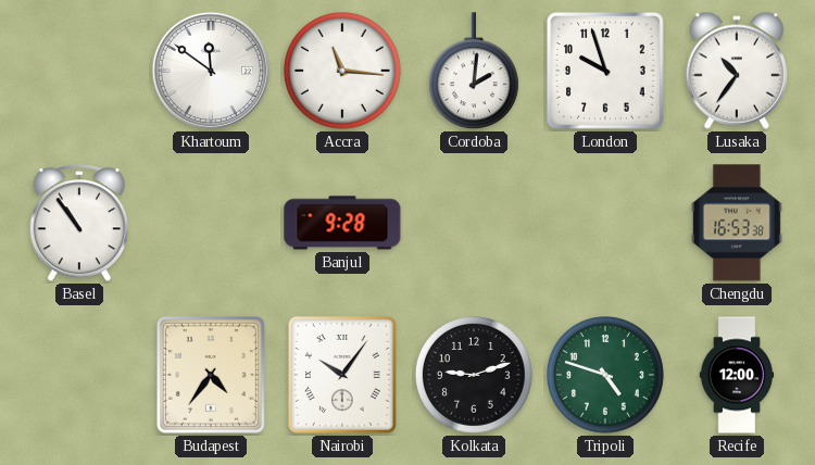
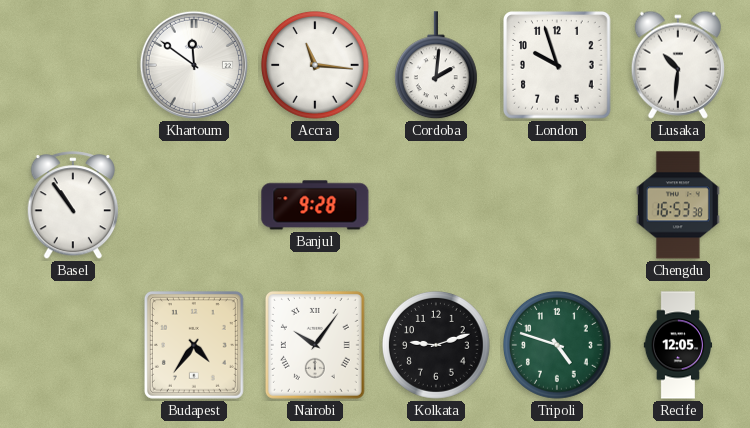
Lusaka: 10:36 -> 10:31 (678, 65)
Recife: 12:00 -> 12:05 (678, 345)
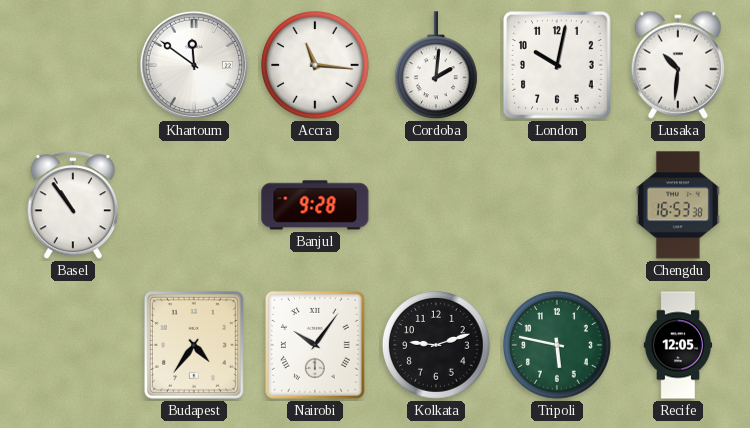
London: 9:57 -> 10:02 (557, 65)
Tripoli: 4:48 -> 5:47 (558, 346)
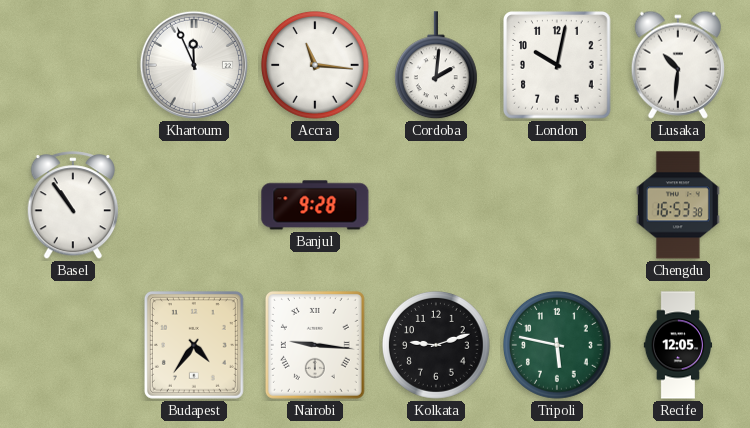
Khartoum: 11:51 -> 11:56 (194, 65)
Nairobi: 10:06 -> 9:16 (315, 345)
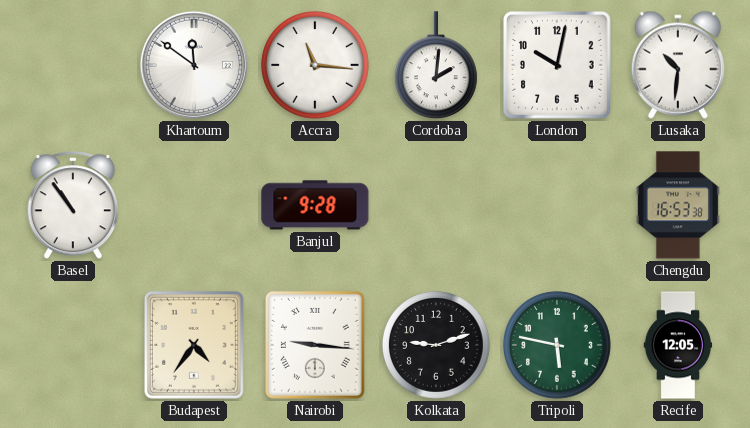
Khartoum: 11:56 -> 11:51 (194, 65)
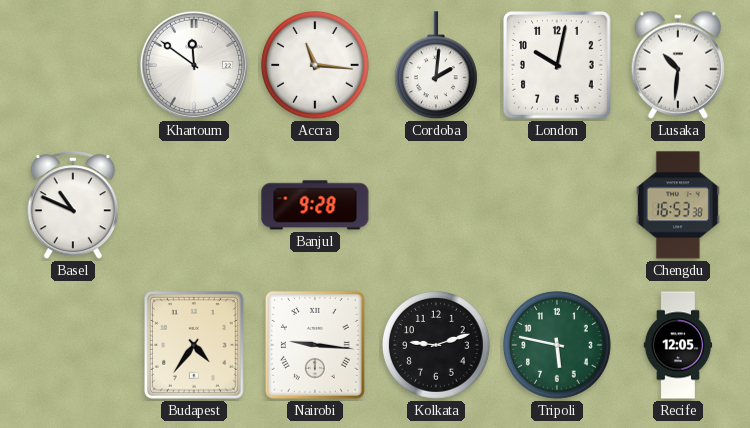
Basel: 10:54 -> 10:49 (73, 206)
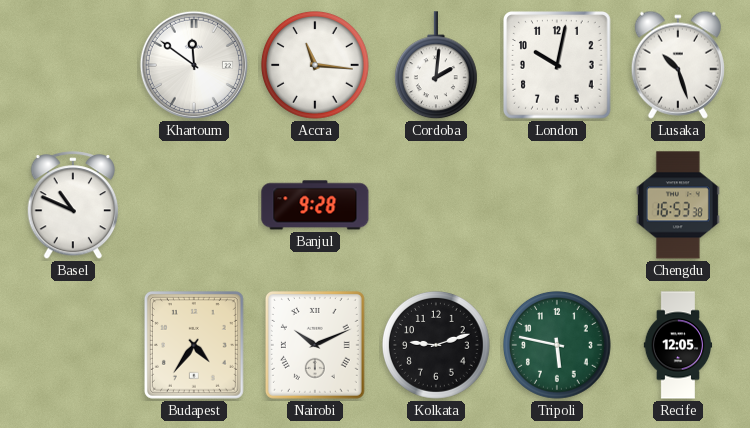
Lusaka: 10:31 -> 10:27 (678, 65)
Nairobi: 9:16 -> 10:11 (315, 345)
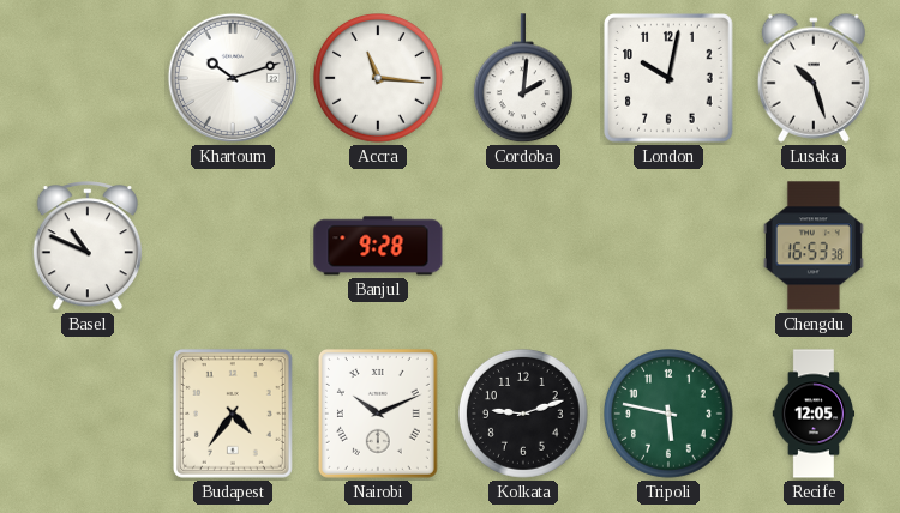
Khartoum: 11:51 -> 10:12 (233, 78)
